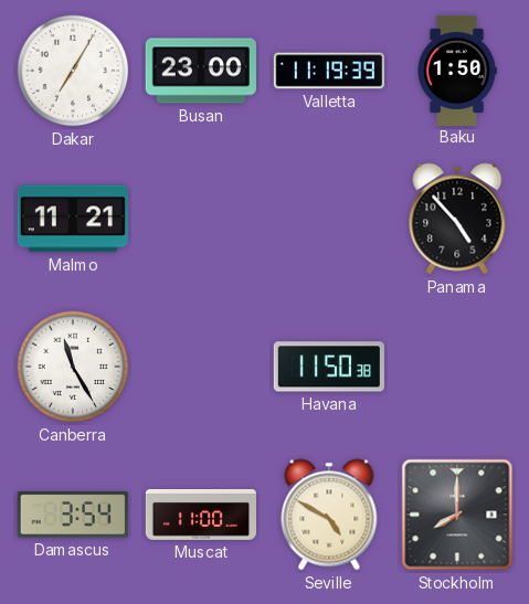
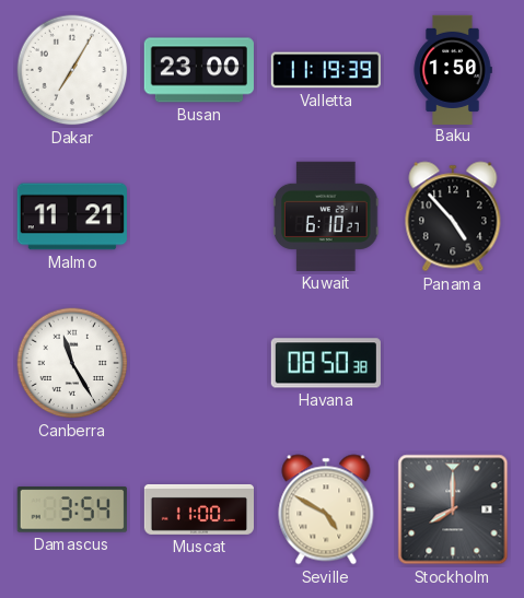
Kuwait: none -> 6:10 (326, 216)
Havana: 11:50 -> 08:50 (326, 363)
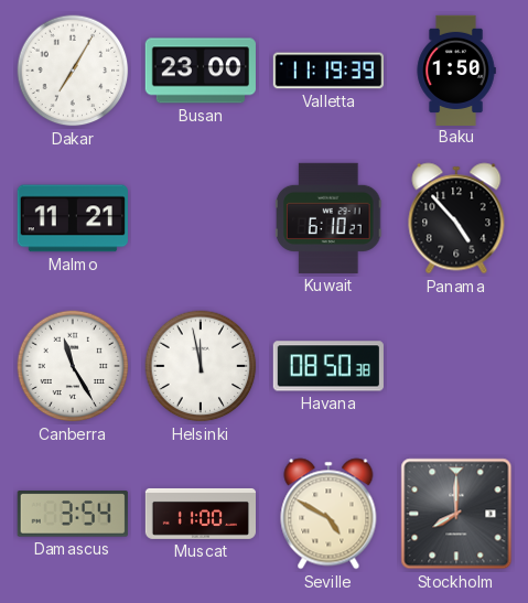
Helsinki: none -> 11:58 (201, 366)
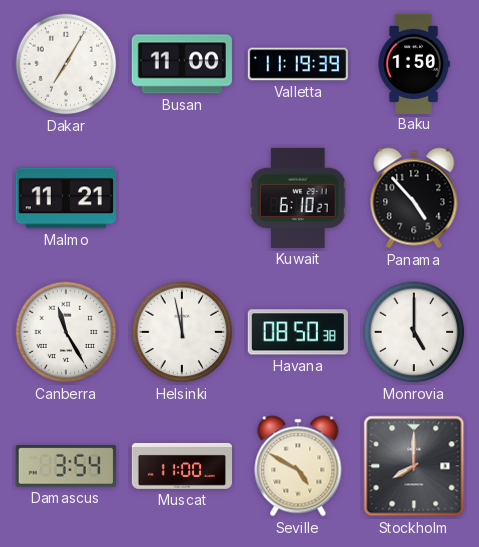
Busan: 23:00 -> 11:00 (182, 64)
Monrovia: none -> 5:00 (414, 332)
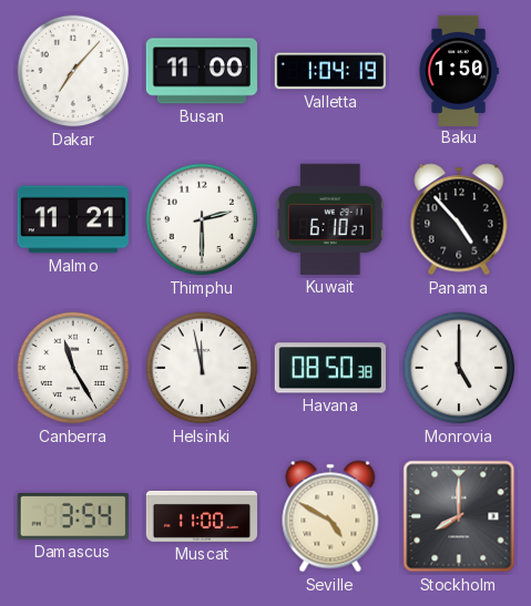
Dakar: 7:05 -> 7:07 (73, 71)
Valletta: 11:19 -> 1:04 (329, 71)
Thimphu: none -> 2:30 (202, 219)
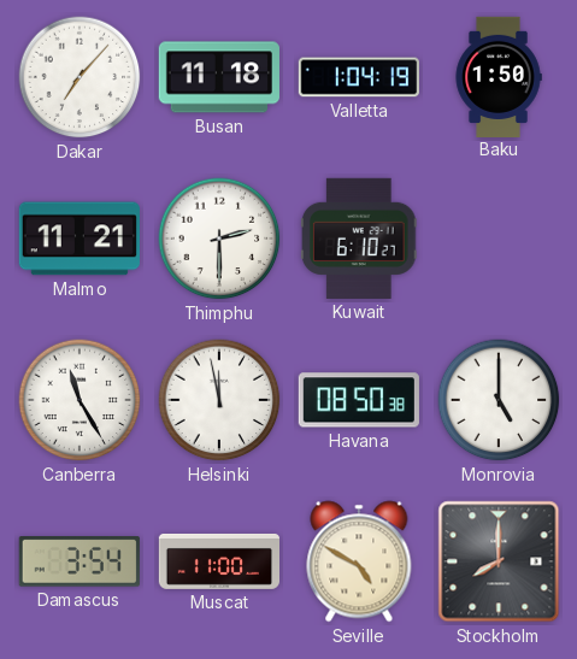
Busan: 11:00 -> 11:18 (219, 77)
Panama: 4:53 -> none (459, 219)
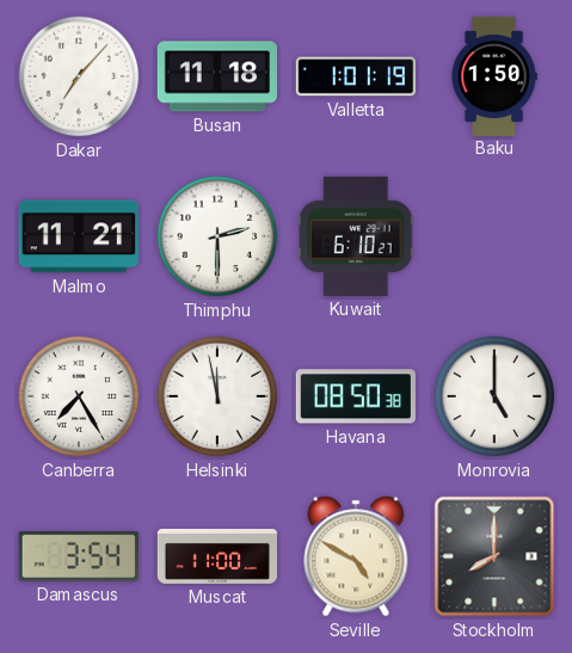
Valletta: 1:04 -> 1:01 (355, 76)
Canberra: 11:25 -> 7:25 (79, 396)
